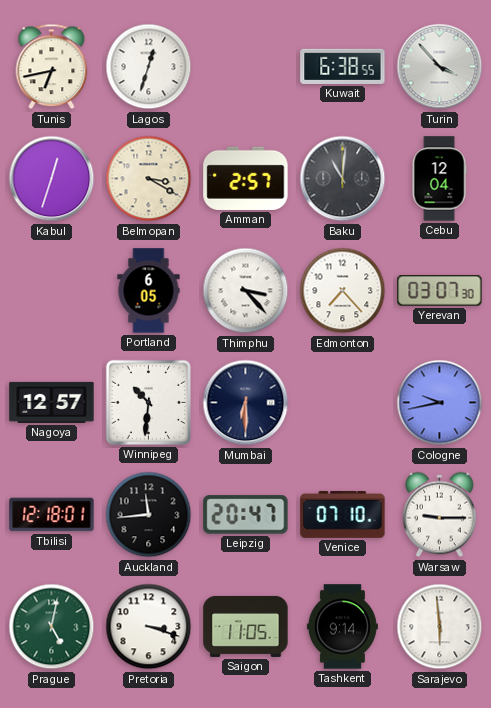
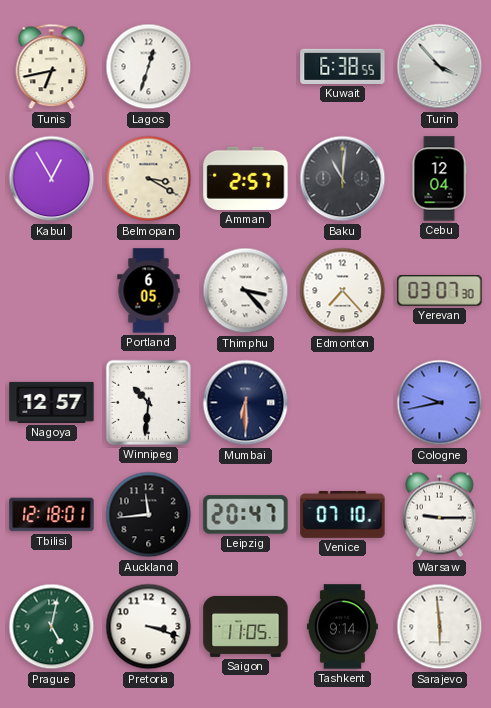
Kabul: 12:33 -> 12:55 (52, 179)
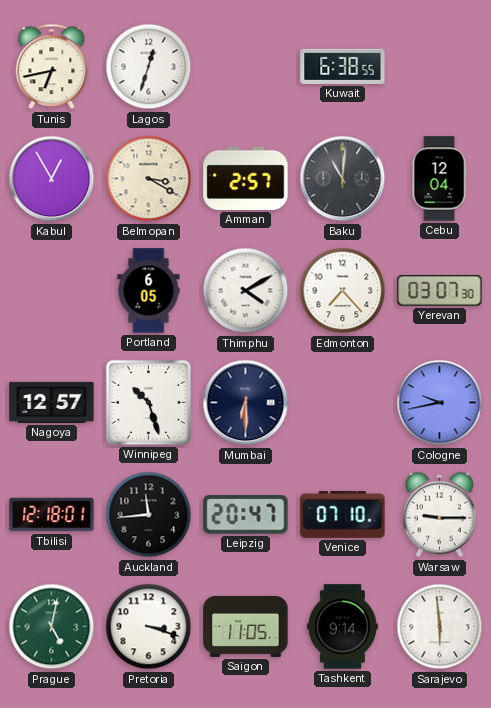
Turin: 3:53 -> none (440, 67)
Thimphu: 3:23 -> 4:10 (246, 291)
Winnipeg: 10:31 -> 10:27 (148, 402)
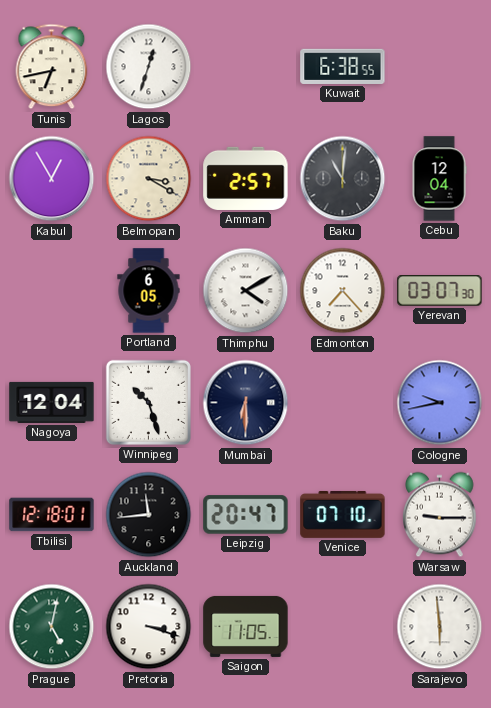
Nagoya: 12:57 -> 12:04 (52, 402)
Tashkent: 9:14 -> none (342, 627)
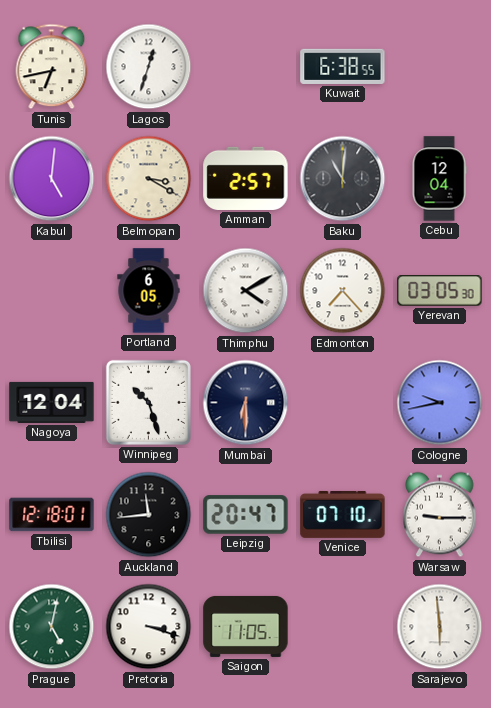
Kabul: 12:55 -> 5:01 (52, 179)
Yerevan: 03:07 -> 03:05 (440, 291)
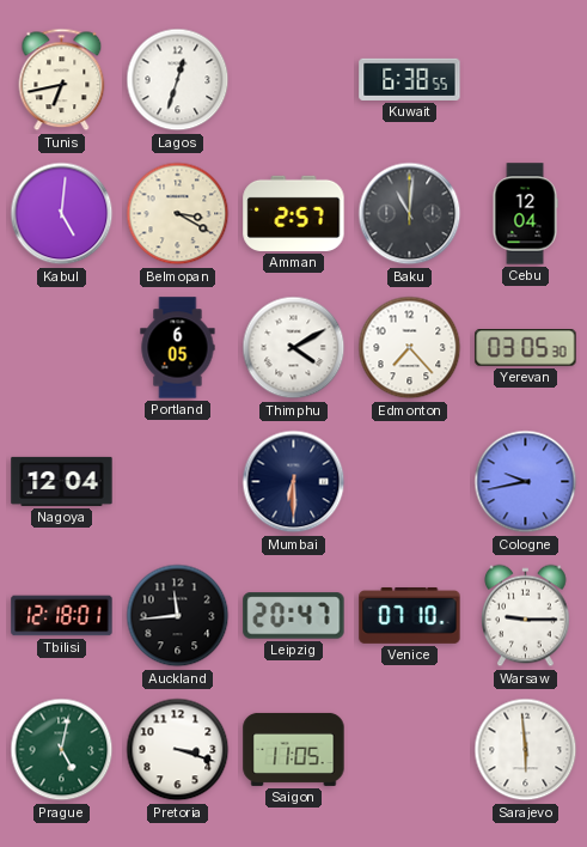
Winnipeg: 10:27 -> none (148, 402)
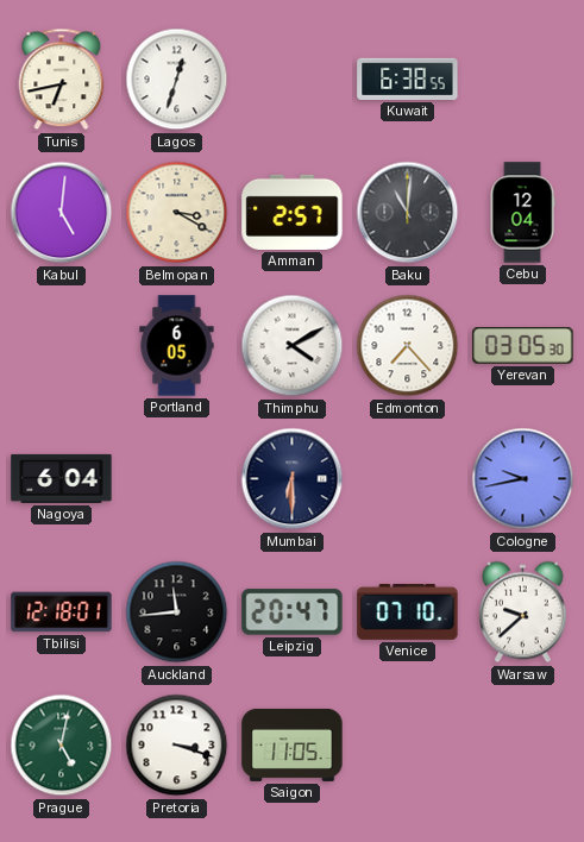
Nagoya: 12:04 -> 6:04 (62, 478)
Warsaw: 9:15 -> 9:38 (523, 612)
Sarajevo: 5:59 -> none (526, 750)
